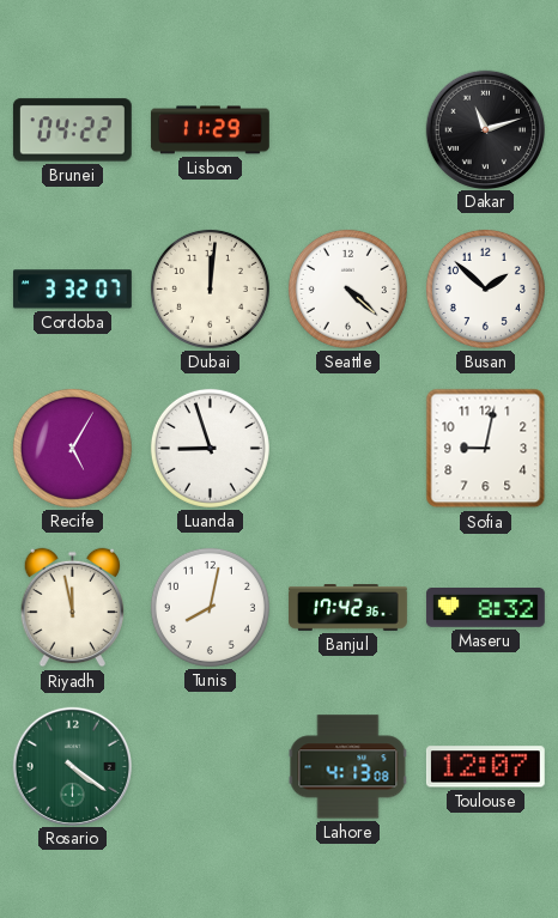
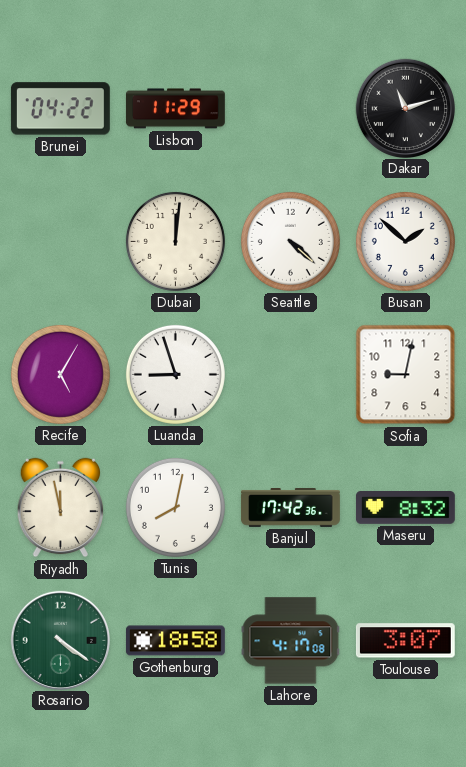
Cordoba: 3:32 -> none (72, 290)
Gothenburg: none -> 18:58 (175, 641)
Lahore: 4:13 -> 4:17 (291, 641)
Toulouse: 12:07 -> 3:07 (405, 641)
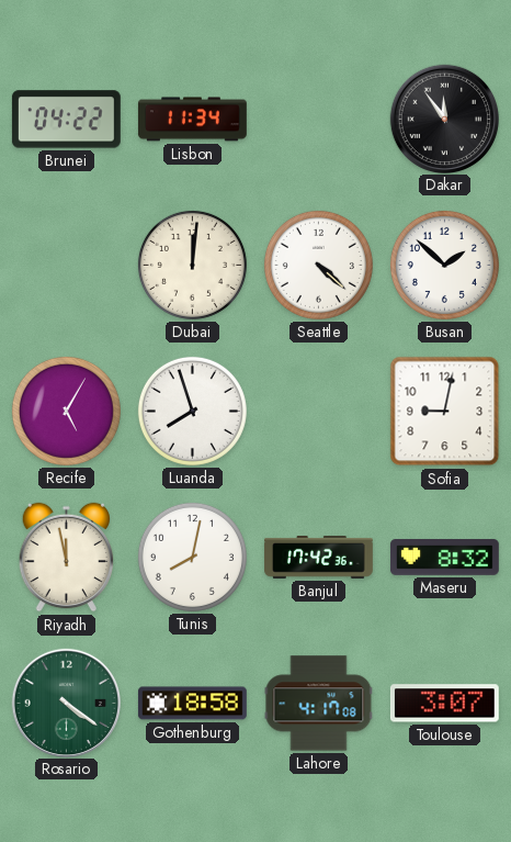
Lisbon: 11:29 -> 11:34 (192, 120)
Dakar: 11:12 -> 11:54 (444, 119)
Luanda: 8:57 -> 7:57 (192, 411)
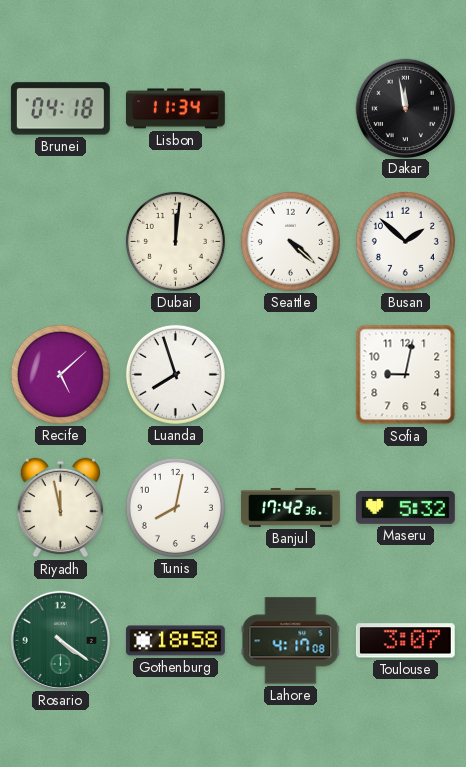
Brunei: 04:22 -> 04:18 (60, 109)
Dakar: 11:54 -> 11:58 (405, 108)
Recife: 5:05 -> 5:08 (60, 374)
Maseru: 8:32 -> 5:32 (405, 508)
